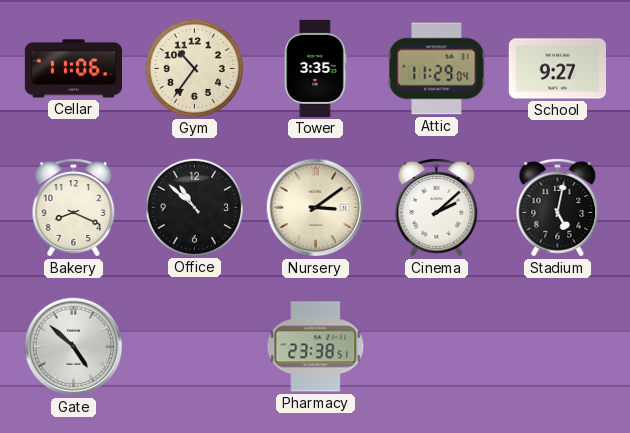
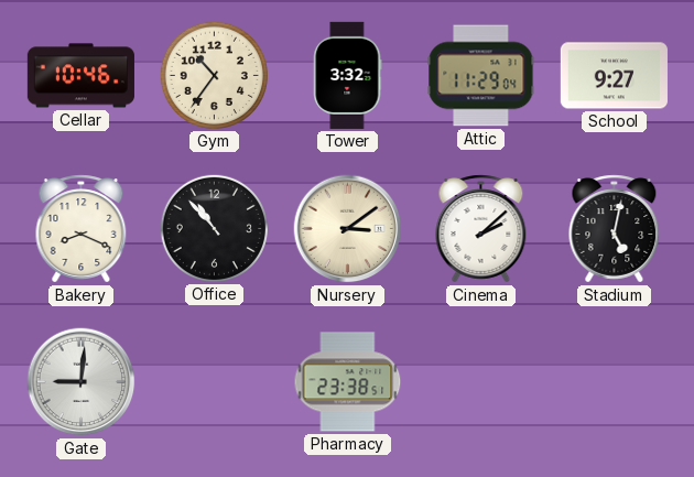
Cellar: 11:06 -> 10:46 (80, 76)
Tower: 3:35 -> 3:32 (348, 75)
Office: 10:52 -> 10:53 (214, 228)
Gate: 4:52 -> 9:01 (82, 382)
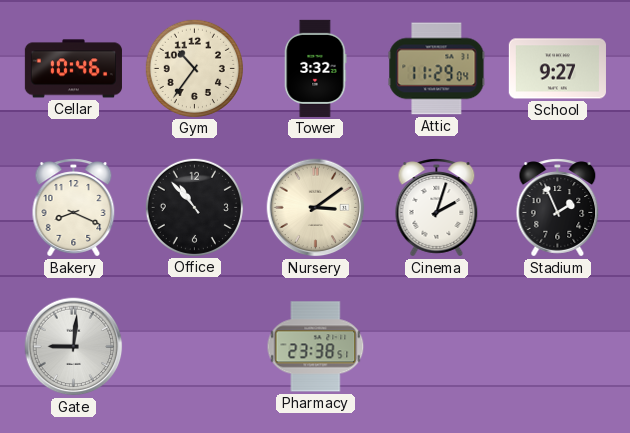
Cinema: 2:08 -> 2:03 (437, 208)
Stadium: 5:02 -> 1:56 (558, 208)
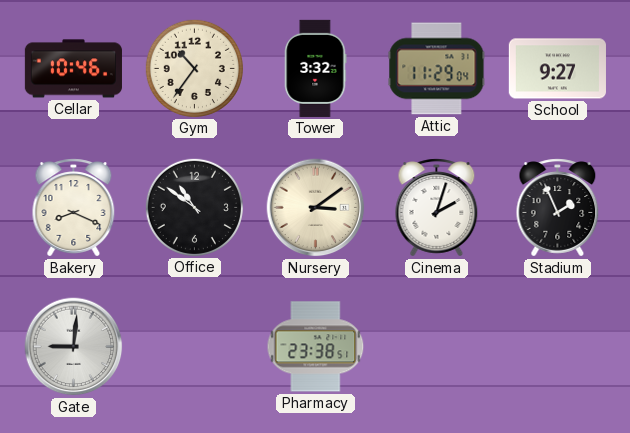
Office: 10:53 -> 10:51 (194, 207)
